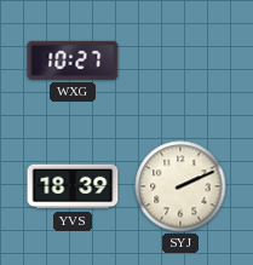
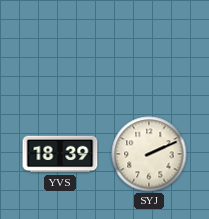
WXG: 10:27 -> none (73, 61)
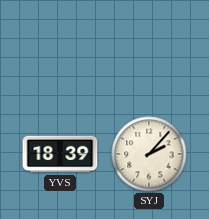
SYJ: 2:11 -> 2:07 (149, 154)
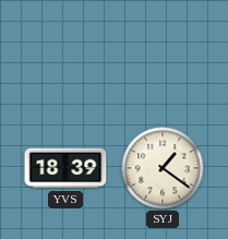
SYJ: 2:07 -> 1:21 (163, 168)
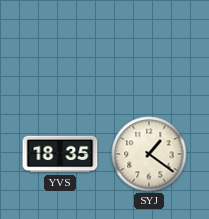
YVS: 18:39 -> 18:35 (60, 154)
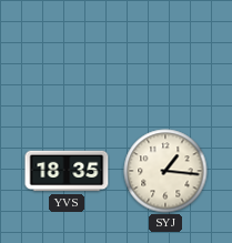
SYJ: 1:21 -> 1:16 (165, 171)
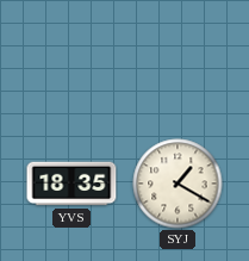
SYJ: 1:16 -> 1:20 (178, 184)
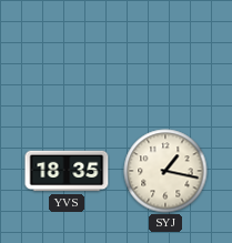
SYJ: 1:20 -> 1:17 (165, 171)
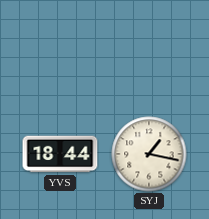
YVS: 18:35 -> 18:44 (60, 154)
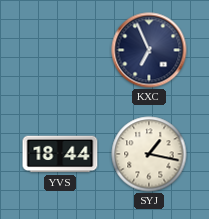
KXC: none -> 6:56 (149, 50)
